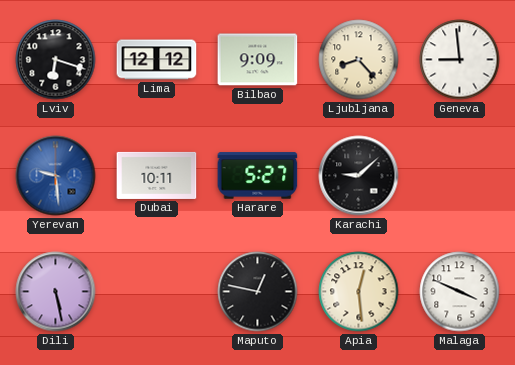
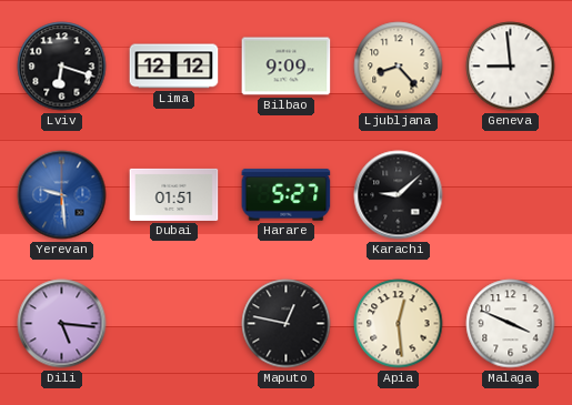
Dubai: 10:11 -> 01:51 (174, 194)
Dili: 5:28 -> 5:16 (62, 324)
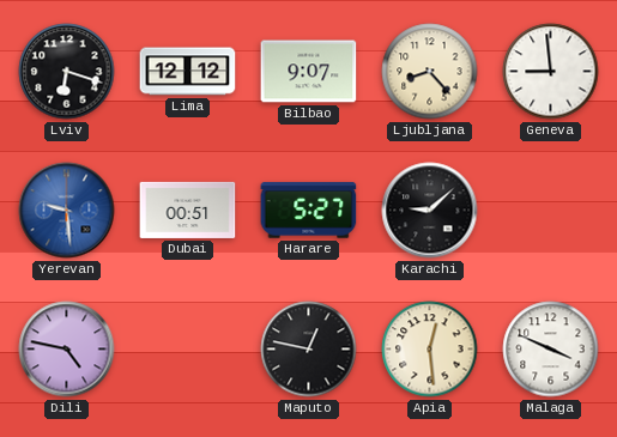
Bilbao: 9:09 -> 9:07 (309, 72)
Dubai: 01:51 -> 00:51 (188, 210)
Dili: 5:16 -> 4:47 (67, 350)
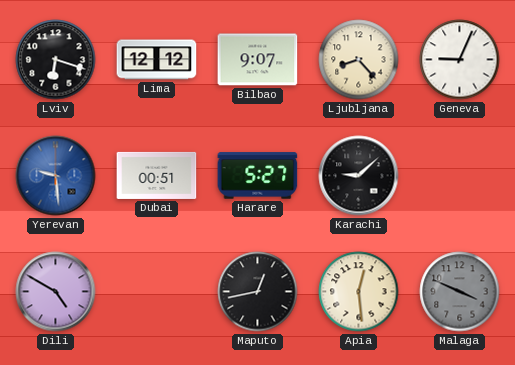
Geneva: 8:59 -> 9:04 (460, 60)
Dili: 4:47 -> 4:50 (56, 292)
Maputo: 12:47 -> 12:43 (258, 292)
Malaga dial: white -> grey (460, 292)
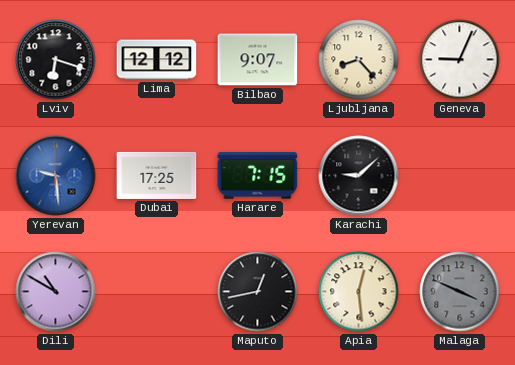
Dubai: 00:51 -> 17:25 (157, 175)
Harare: 5:27 -> 7:15 (258, 176)
Dili: 4:50 -> 10:50 (56, 292)
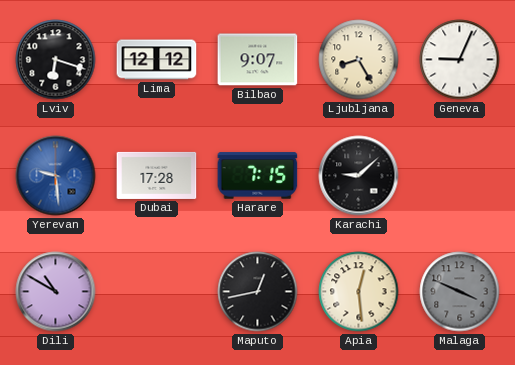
Ljubljana: 8:23 -> 8:25 (359, 60)
Dubai: 17:25 -> 17:28 (157, 175)
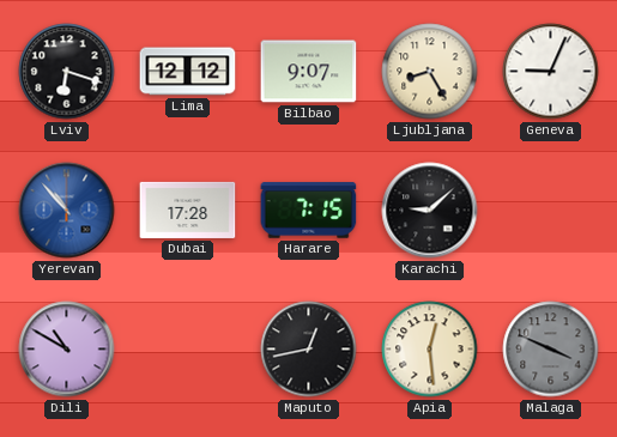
Yerevan: 9:29 -> 10:53 (67, 211)
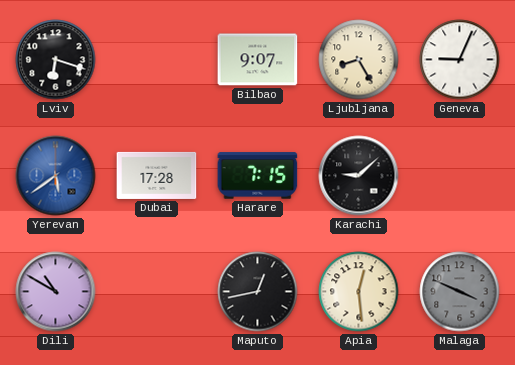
Lima: 12:12 -> none (188, 72)
Yerevan: 10:53 -> 5:39 (56, 176)
